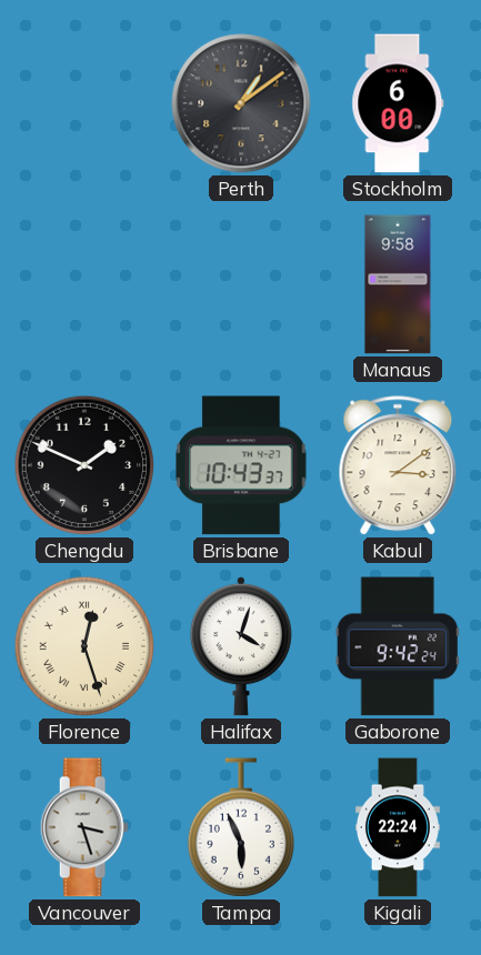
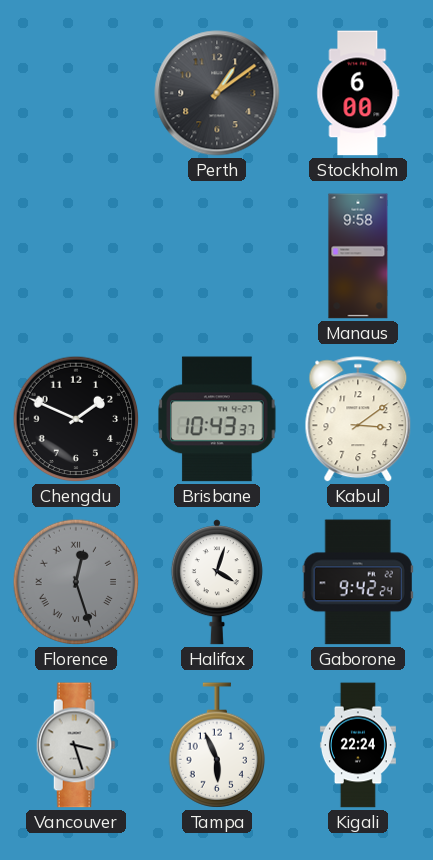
Florence dial: cream -> grey (76, 582)
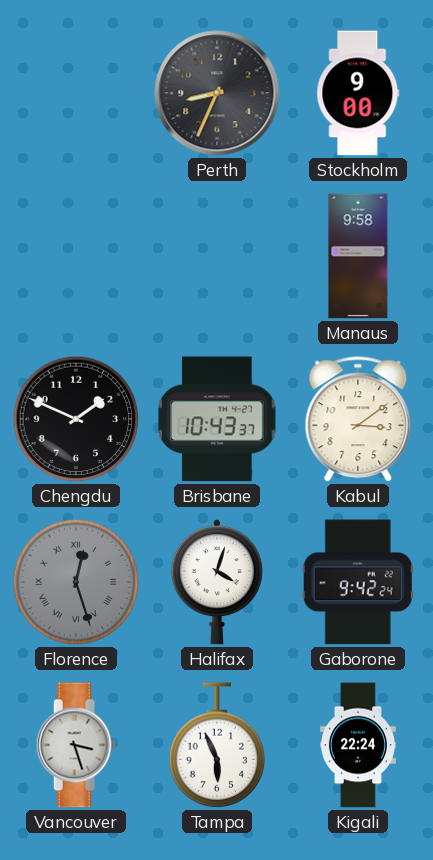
Perth: 1:09 -> 8:34 (217, 93)
Stockholm: 6:00 -> 9:00 (358, 93)
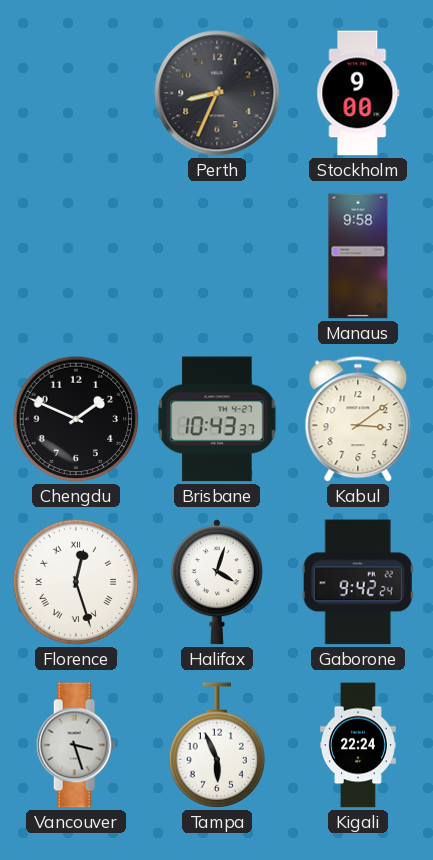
Florence dial: grey -> white (76, 582)
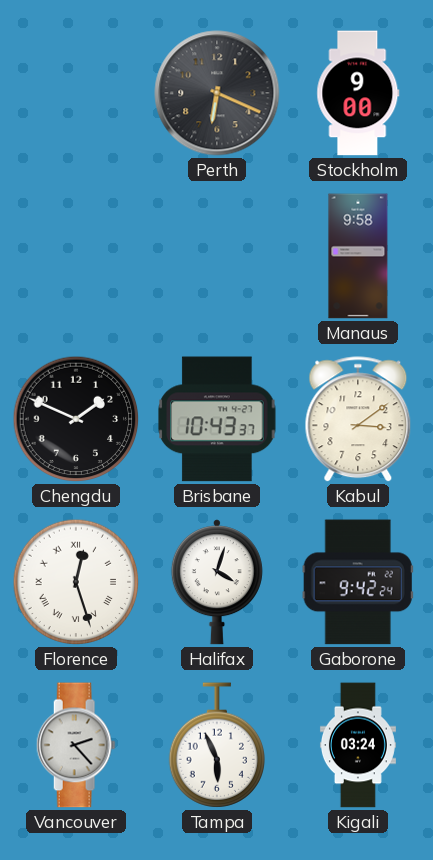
Perth: 8:34 -> 6:19 (217, 93)
Vancouver: 3:27 -> 2:23 (76, 745)
Kigali: 22:24 -> 03:24 (358, 745)
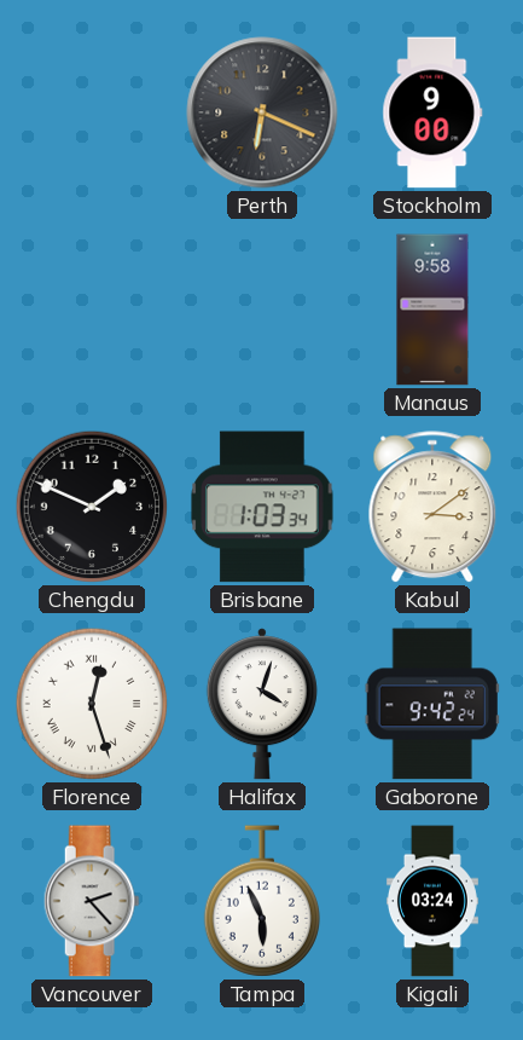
Brisbane: 10:43 -> 1:03 (262, 507)
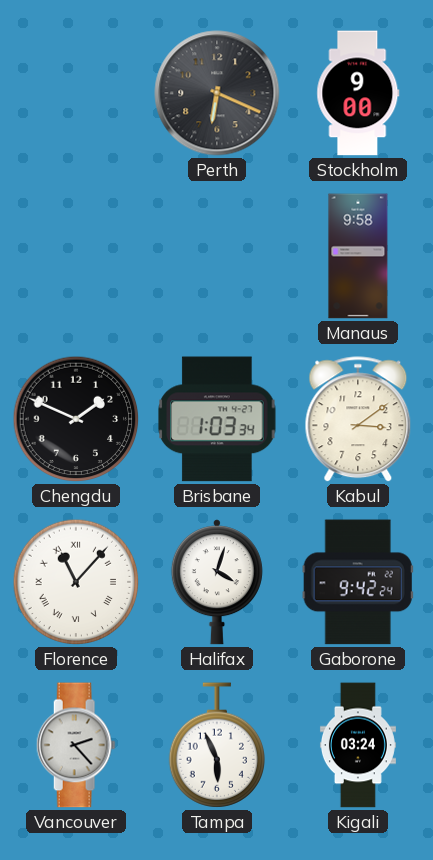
Florence: 12:27 -> 11:07 (76, 582)
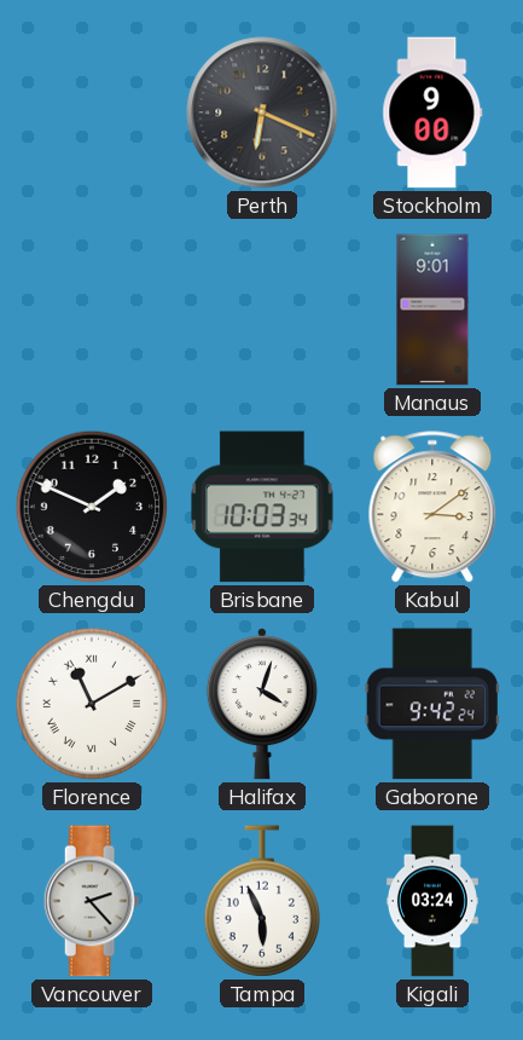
Manaus: 9:58 -> 9:01 (432, 310)
Brisbane: 1:03 -> 10:03 (262, 507)
Florence: 11:07 -> 11:10 (92, 704)
